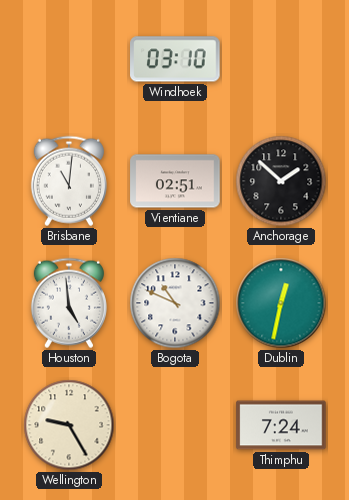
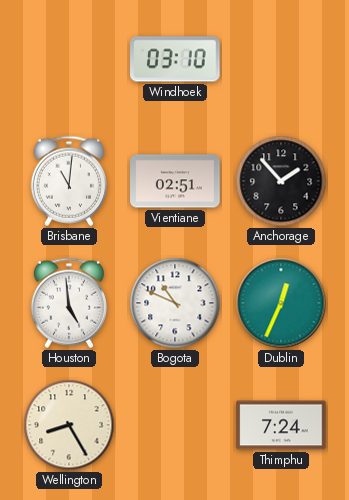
Anchorage: 1:52 -> 1:53 (281, 181)
Dublin: 12:32 -> 12:34 (281, 303)
Wellington: 9:25 -> 8:25 (69, 425)
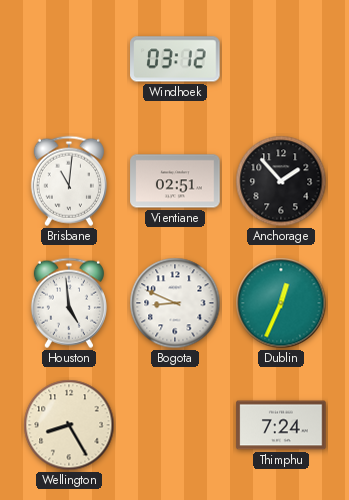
Windhoek: 03:10 -> 03:12 (175, 59)
Bogota: 10:49 -> 8:49 (175, 303)
